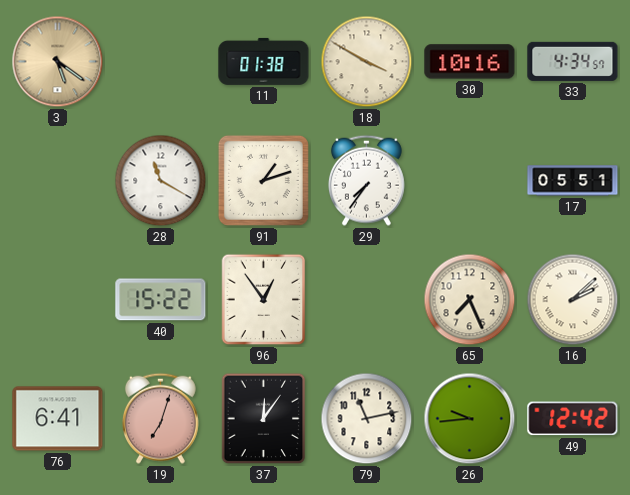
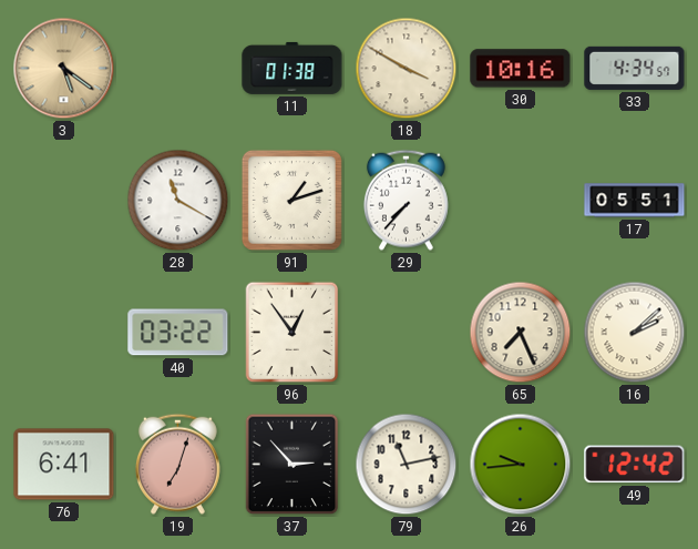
29: 7:36 -> 7:37 (406, 200)
40: 15:22 -> 03:22 (178, 333)
37: 12:06 -> 2:53 (292, 465)
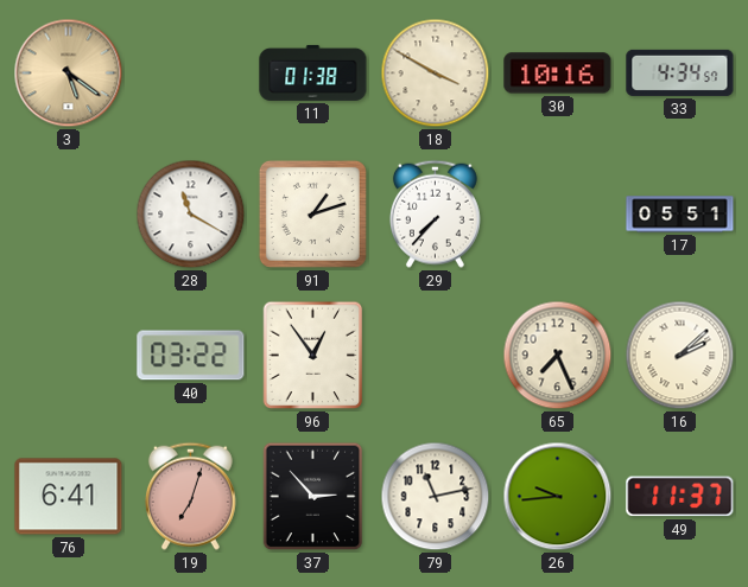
49: 12:42 -> 11:37 (680, 497)
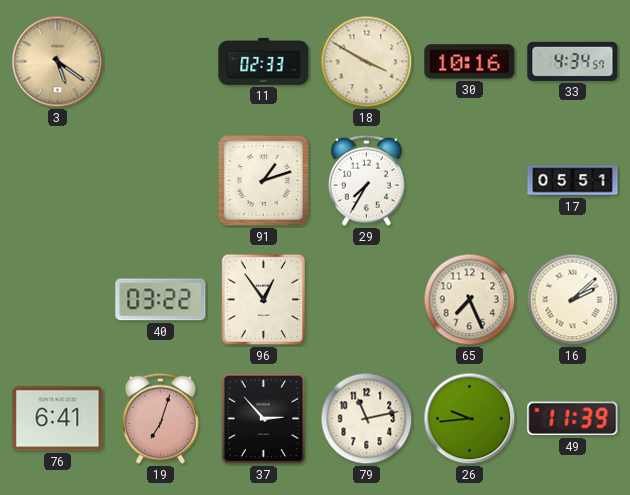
11: 01:38 -> 02:33 (264, 61)
28: 11:20 -> none (191, 215)
29: 7:37 -> 7:35 (366, 180)
49: 11:37 -> 11:39 (573, 419)
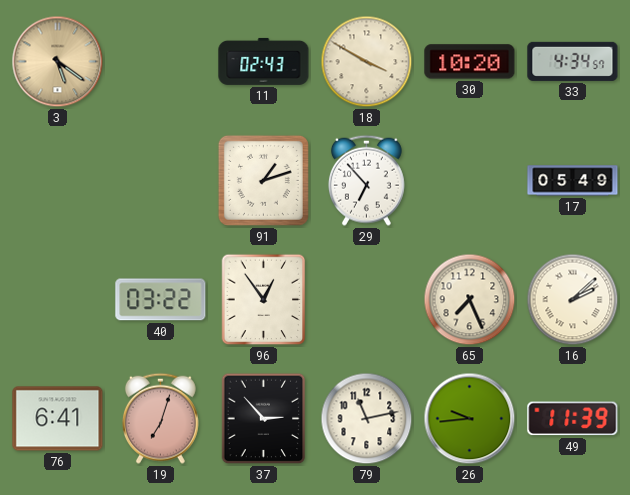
11: 02:33 -> 02:43 (264, 61)
30: 10:16 -> 10:20 (470, 62)
29: 7:35 -> 6:53 (366, 180)
17: 05:51 -> 05:49 (573, 181)
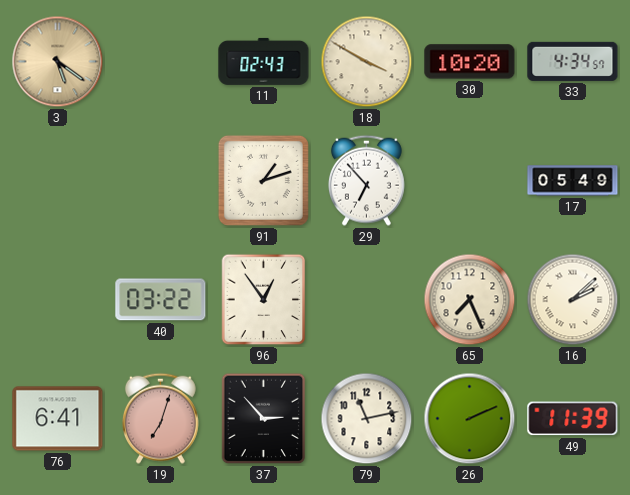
26: 9:44 -> 2:11 (470, 419)
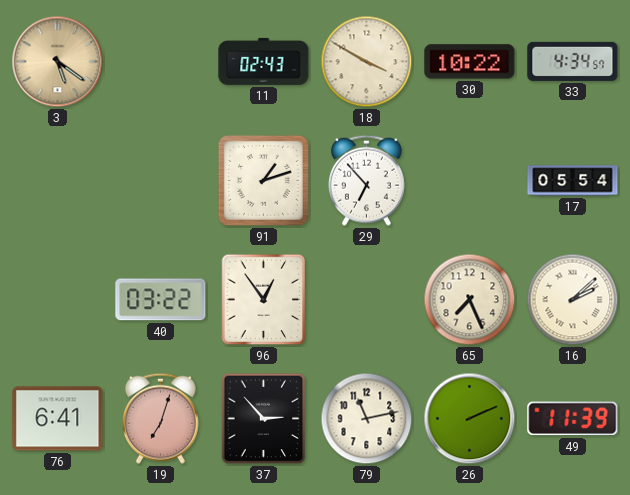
30: 10:20 -> 10:22 (470, 62)
17: 05:49 -> 05:54 (573, 181)
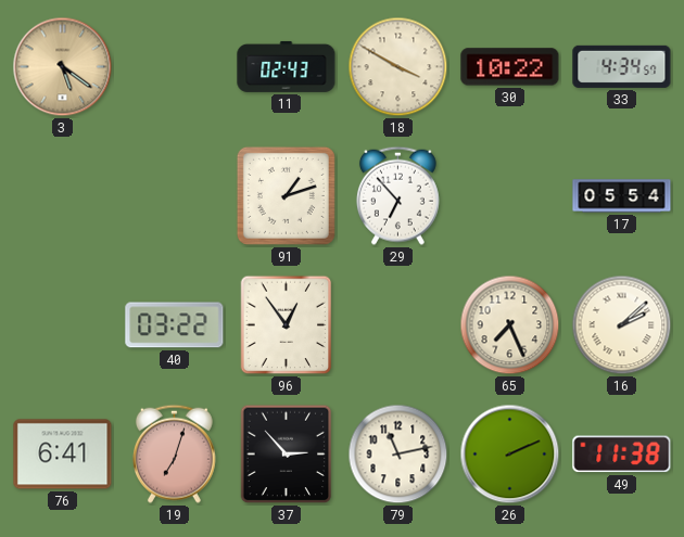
49: 11:39 -> 11:38 (622, 455)
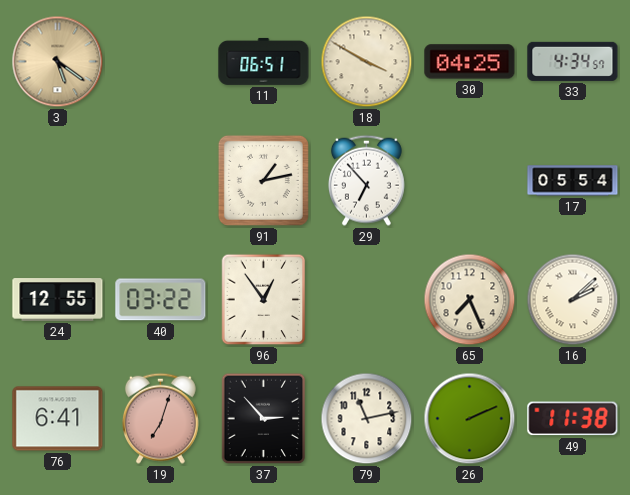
11: 02:43 -> 06:51 (264, 61)
30: 10:22 -> 04:25 (470, 62)
91: 1:12 -> 1:13 (263, 180)
24: none -> 12:55 (58, 300)
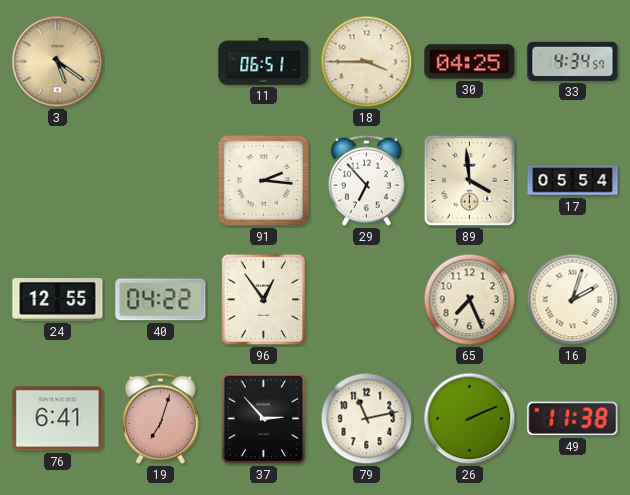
18: 3:50 -> 3:45 (367, 62)
91: 1:13 -> 2:16 (263, 180)
89: none -> 3:59 (470, 181)
40: 03:22 -> 04:22 (161, 300)
16: 2:08 -> 2:03 (573, 300)
